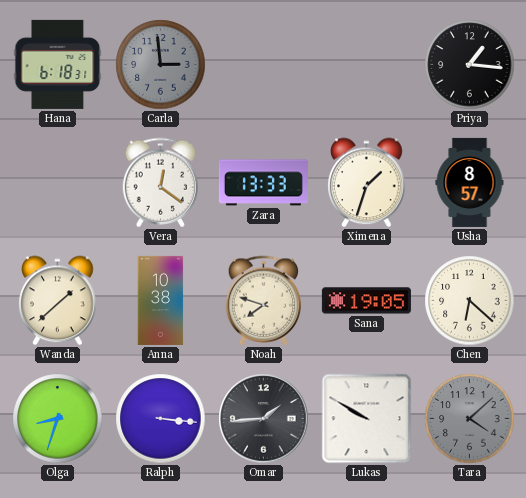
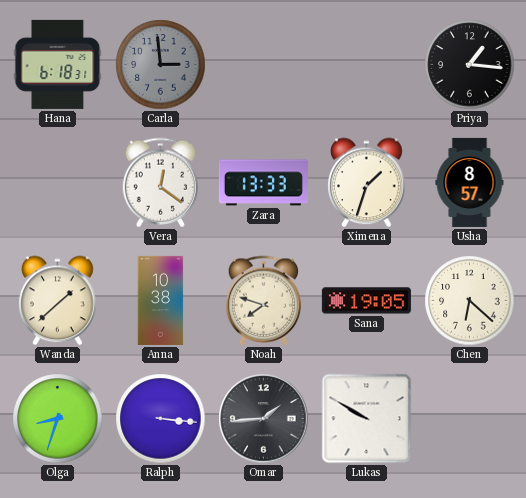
Tara: 4:08 -> none (470, 419)
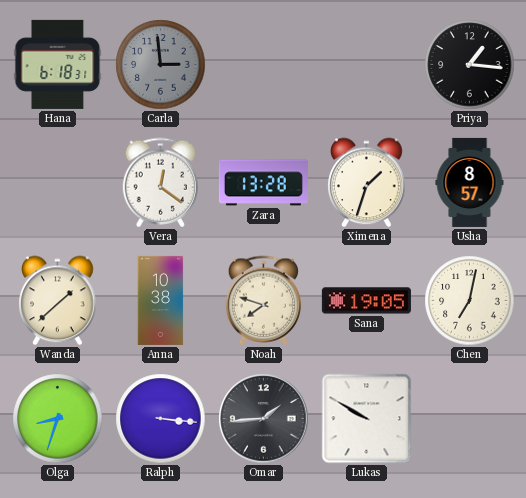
Zara: 13:33 -> 13:28 (263, 183)
Chen: 6:22 -> 7:02 (470, 301)
